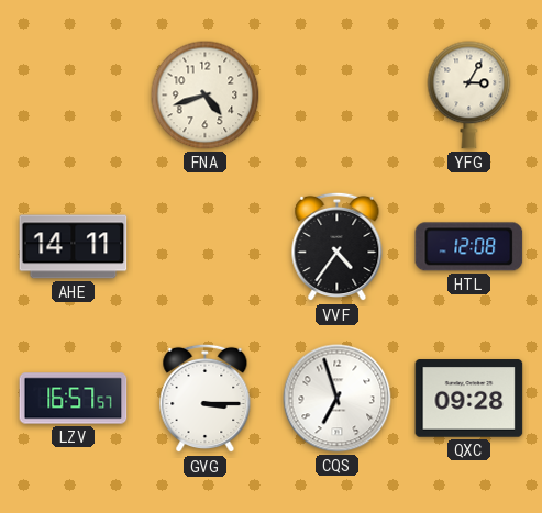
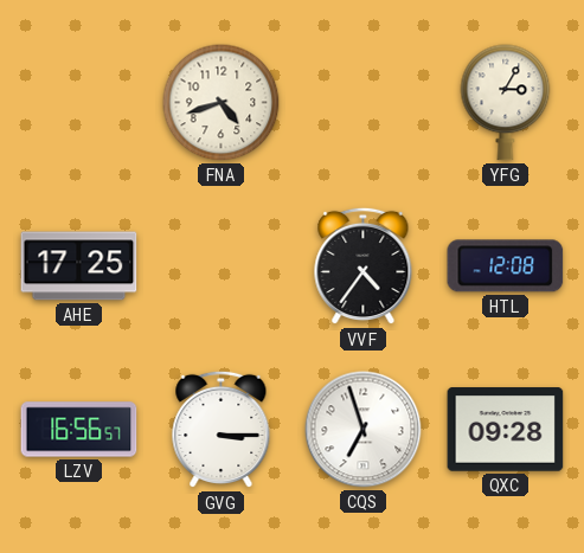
AHE: 14:11 -> 17:25 (79, 266)
LZV: 16:57 -> 16:56 (79, 430)
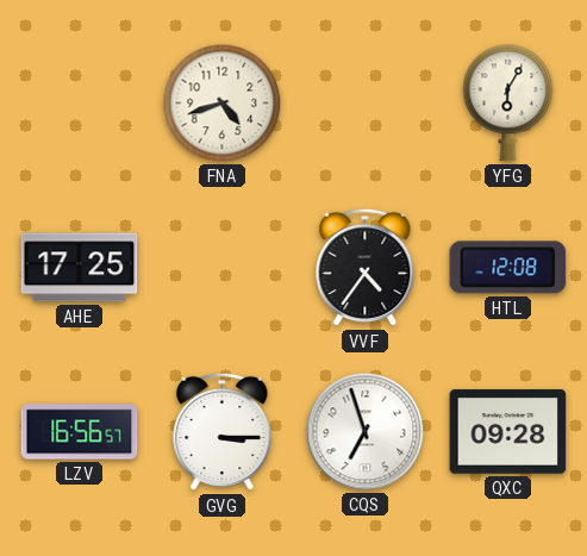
YFG: 3:05 -> 6:05 (508, 104)
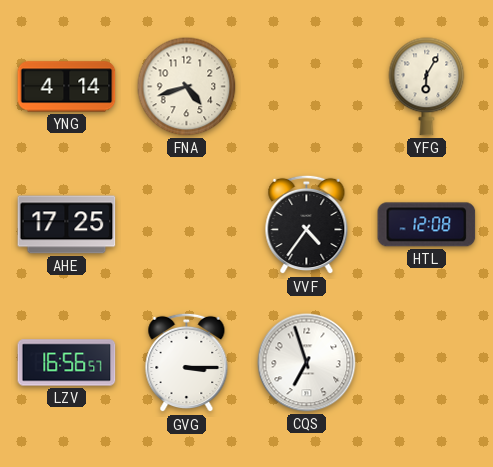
YNG: none -> 4:14 (67, 87)
QXC: 09:28 -> none (508, 432)
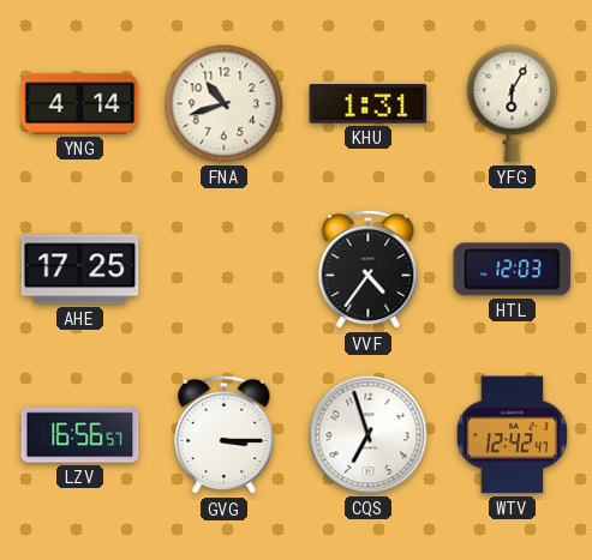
FNA: 4:42 -> 10:42 (225, 104)
KHU: none -> 1:31 (369, 104)
HTL: 12:08 -> 12:03 (513, 270)
WTV: none -> 12:42 (513, 435)
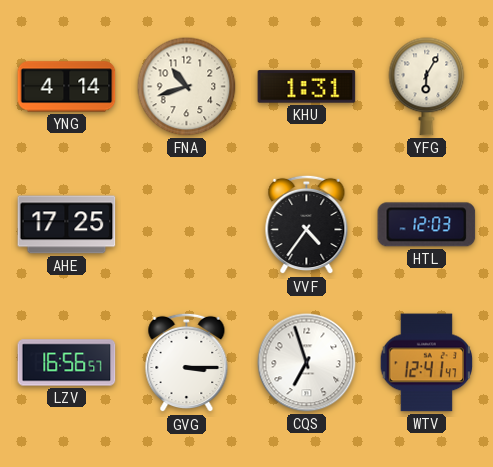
WTV: 12:42 -> 12:41 (427, 363)
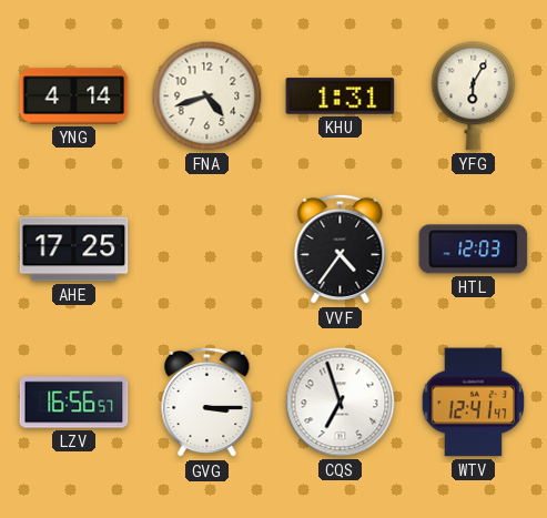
FNA: 10:42 -> 4:42 (207, 97)
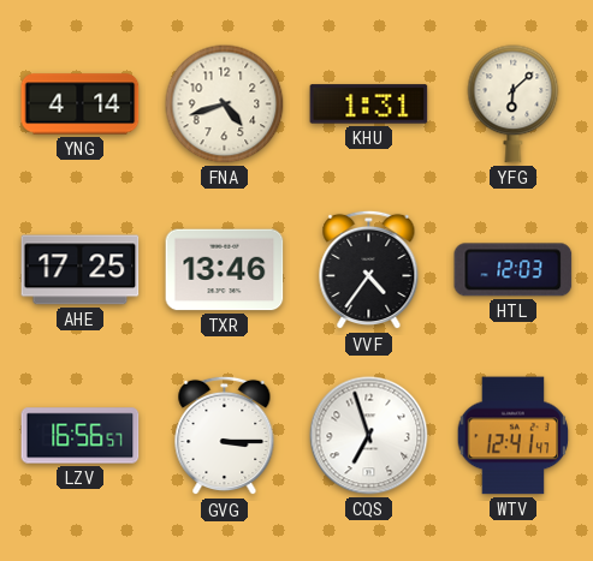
YFG: 6:05 -> 6:08 (514, 105)
TXR: none -> 13:46 (225, 270)
